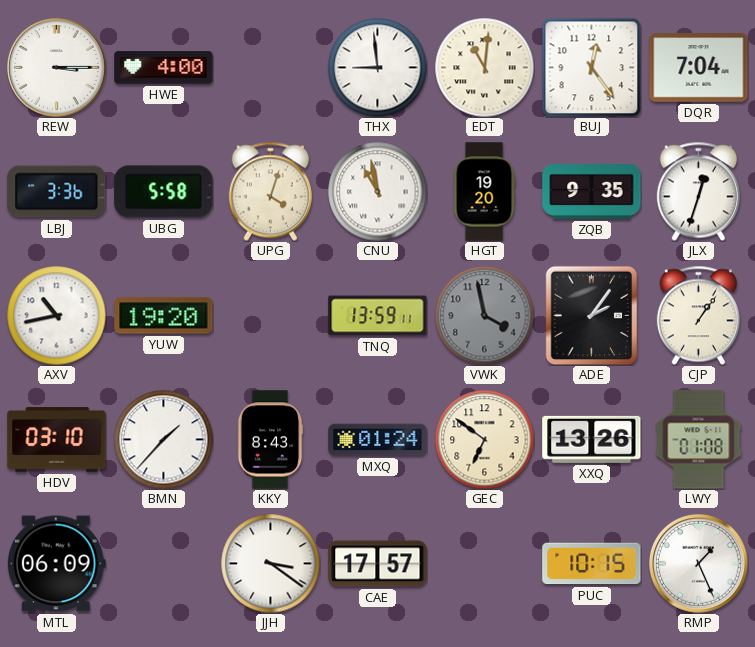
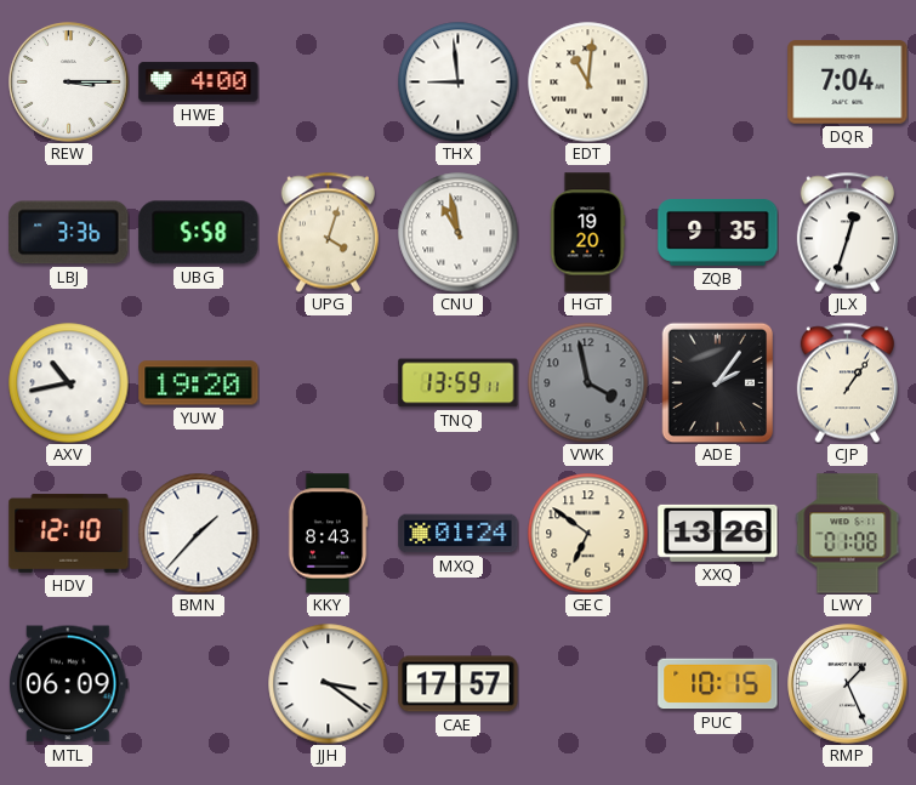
BUJ: 12:24 -> none (591, 67)
HDV: 03:10 -> 12:10 (69, 534)
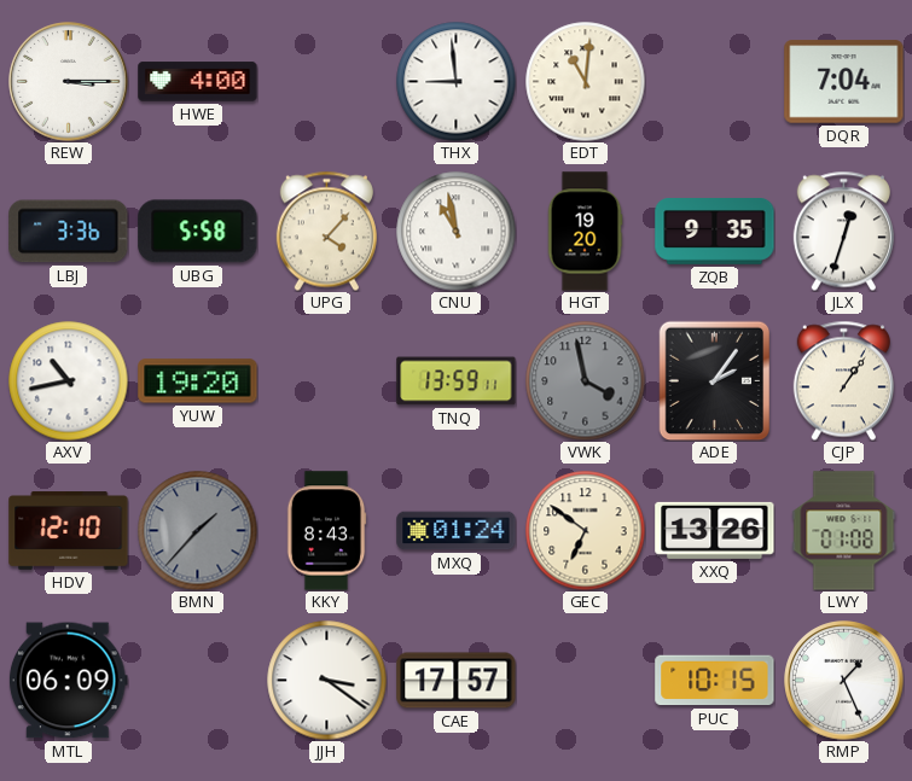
UPG: 4:03 -> 4:07 (326, 231)
BMN dial: white -> grey (198, 531)
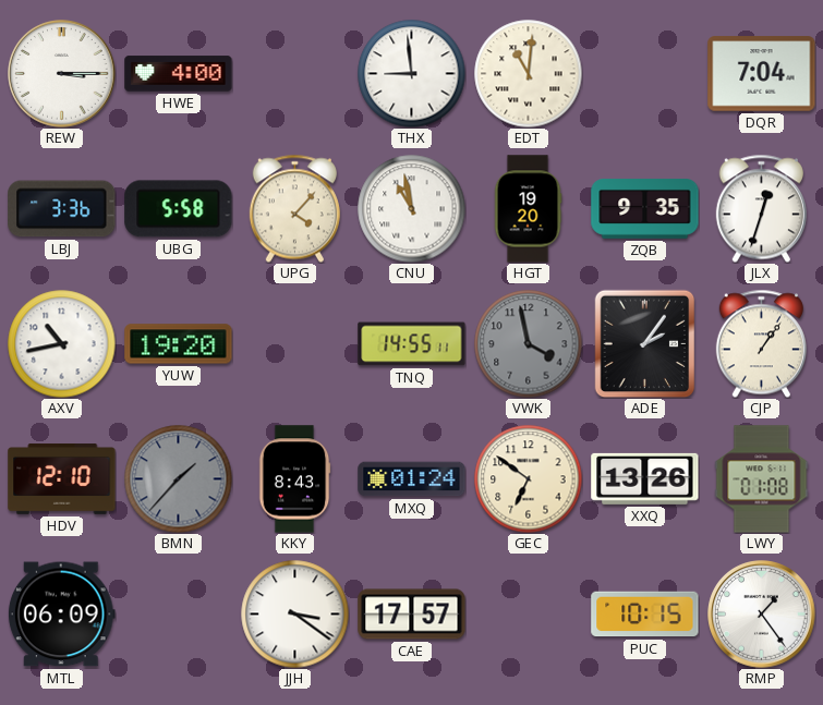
TNQ: 13:59 -> 14:55 (412, 344)
RMP: 1:26 -> 1:24 (762, 615)
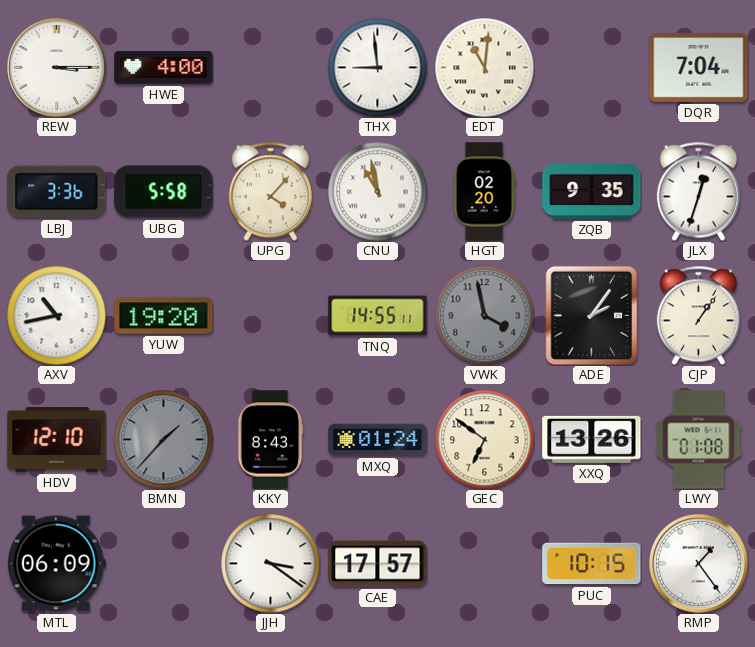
HGT: 19:20 -> 02:20 (484, 192)
